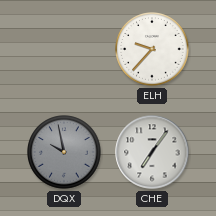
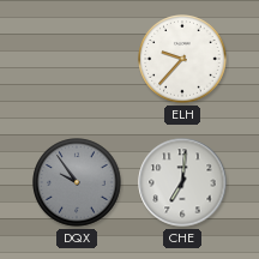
DQX: 9:58 -> 9:54 (77, 182)
CHE: 7:06 -> 7:01 (182, 182)
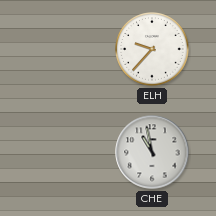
DQX: 9:54 -> none (77, 182)
CHE: 7:01 -> 10:58 (152, 152)
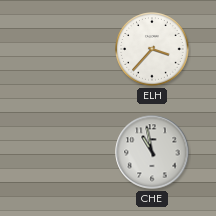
ELH: 9:37 -> 3:37 (152, 49)
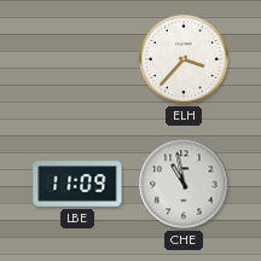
LBE: none -> 11:09 (77, 184)
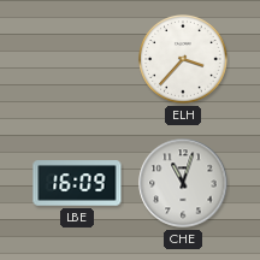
LBE: 11:09 -> 16:09 (77, 183)
CHE: 10:58 -> 11:03 (183, 183)
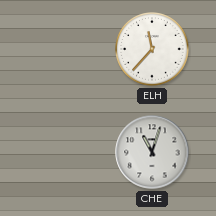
ELH: 3:37 -> 11:37 (152, 49)
LBE: 16:09 -> none (77, 183)
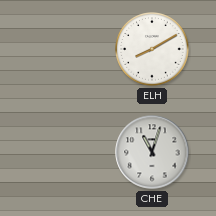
ELH: 11:37 -> 8:10 (152, 49)
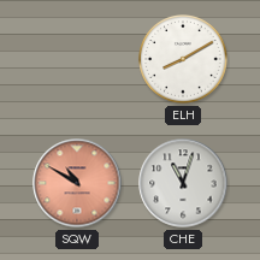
SQW: none -> 10:50 (77, 183)
